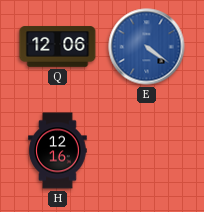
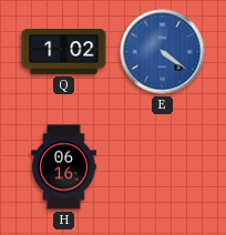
Q: 12:06 -> 1:02 (64, 52)
H: 12:16 -> 06:16 (64, 167)
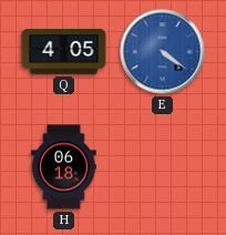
Q: 1:02 -> 4:05 (64, 52)
H: 06:16 -> 06:18 (64, 167)
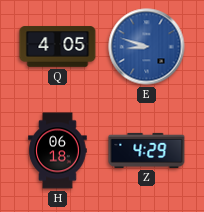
E: 4:21 -> 8:48 (147, 47)
Z: none -> 4:29 (147, 150)
